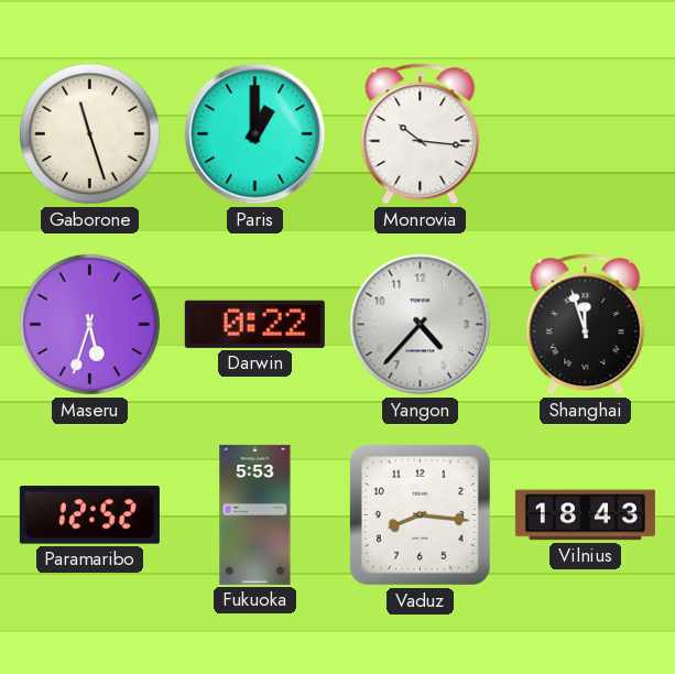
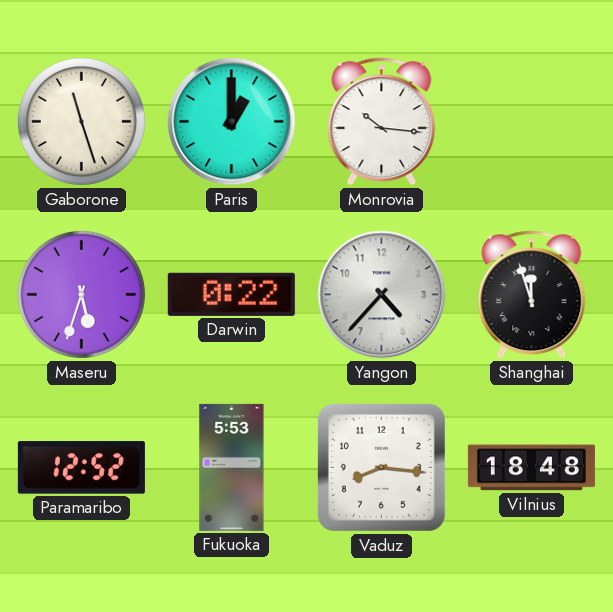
Vilnius: 18:43 -> 18:48 (531, 468)
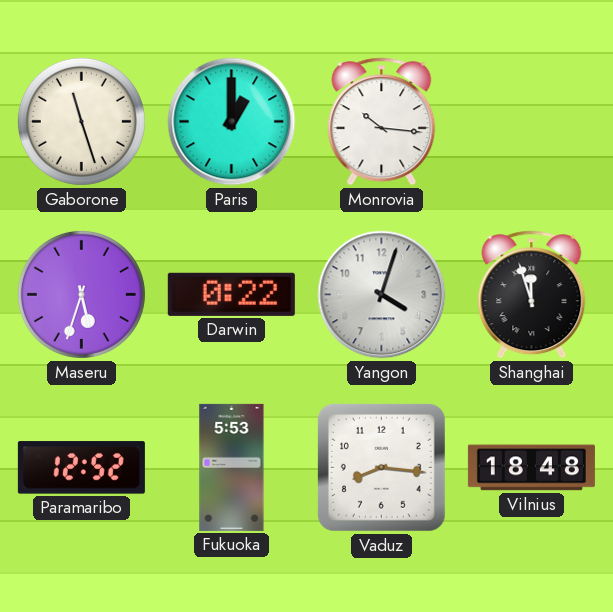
Yangon: 4:37 -> 4:03 (382, 295)
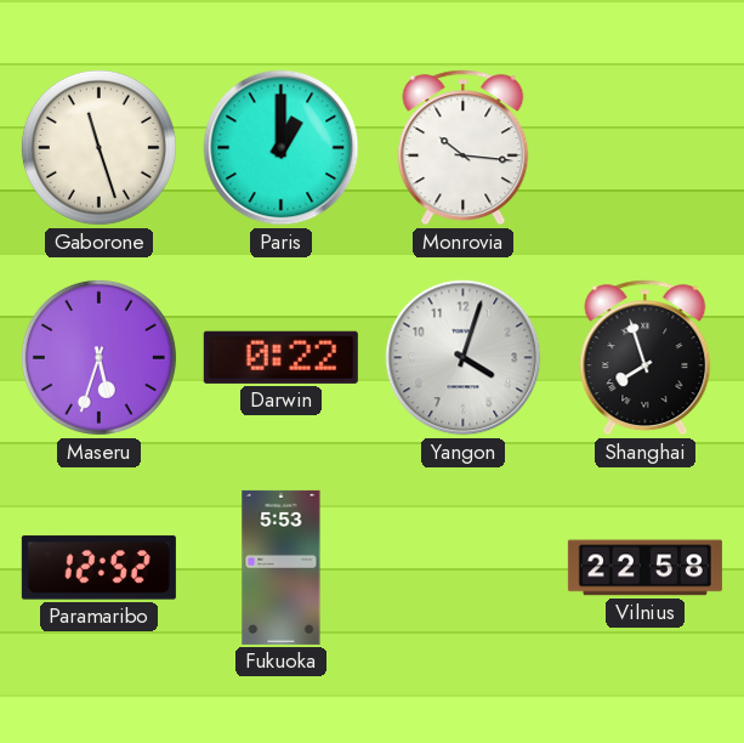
Shanghai: 11:57 -> 7:57 (646, 358)
Vaduz: 8:16 -> none (381, 467)
Vilnius: 18:48 -> 22:58 (644, 568)
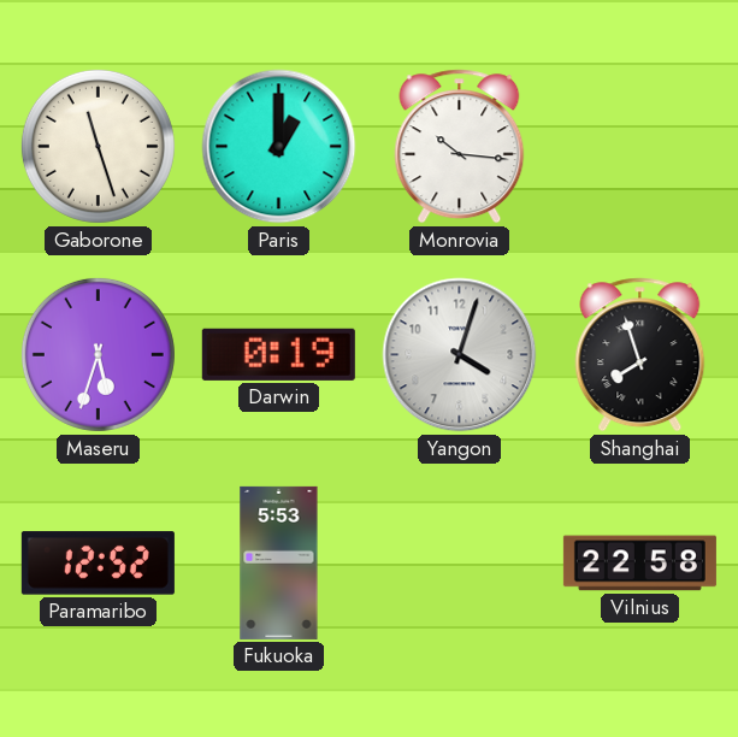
Darwin: 0:22 -> 0:19 (278, 354)
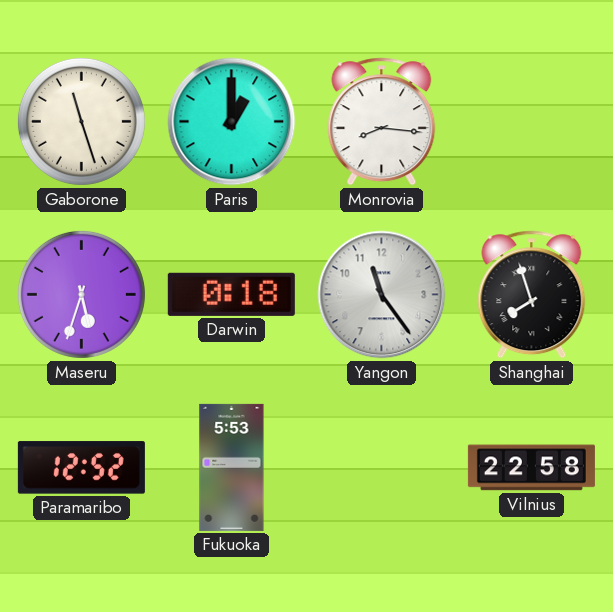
Monrovia: 10:16 -> 8:16 (382, 122)
Darwin: 0:19 -> 0:18 (231, 294)
Yangon: 4:03 -> 11:24 (382, 295)
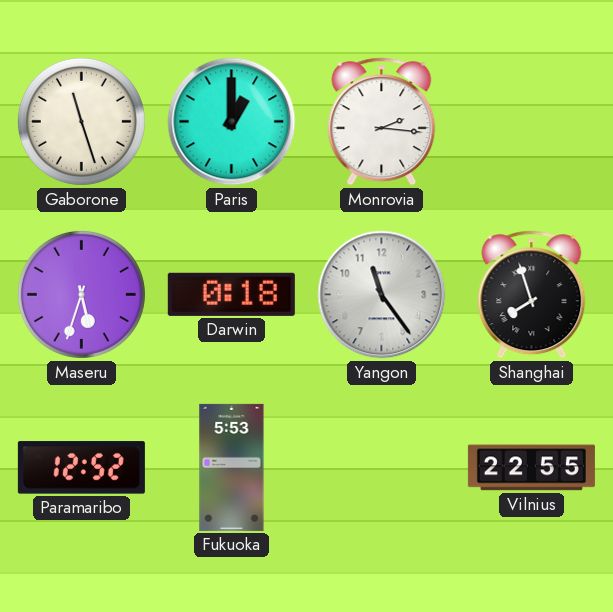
Monrovia: 8:16 -> 2:16 (382, 122)
Vilnius: 22:58 -> 22:55 (531, 468)
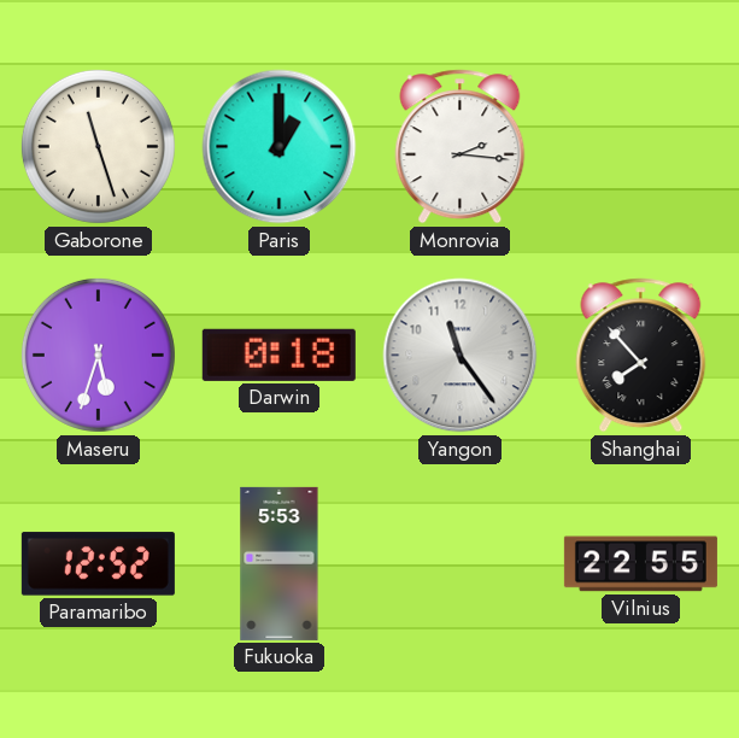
Shanghai: 7:57 -> 7:53 (641, 356)
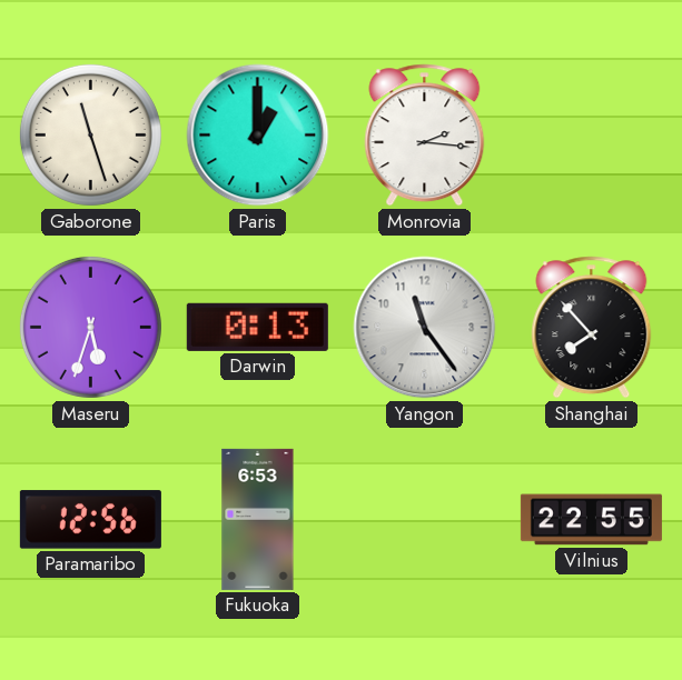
Darwin: 0:18 -> 0:13 (257, 327)
Paramaribo: 12:52 -> 12:56 (90, 520)
Fukuoka: 5:53 -> 6:53 (258, 519)
